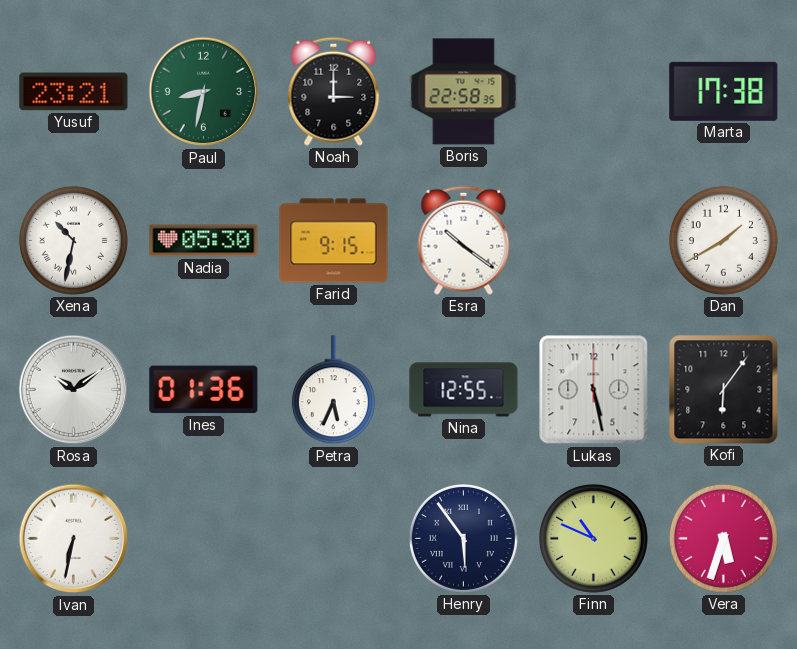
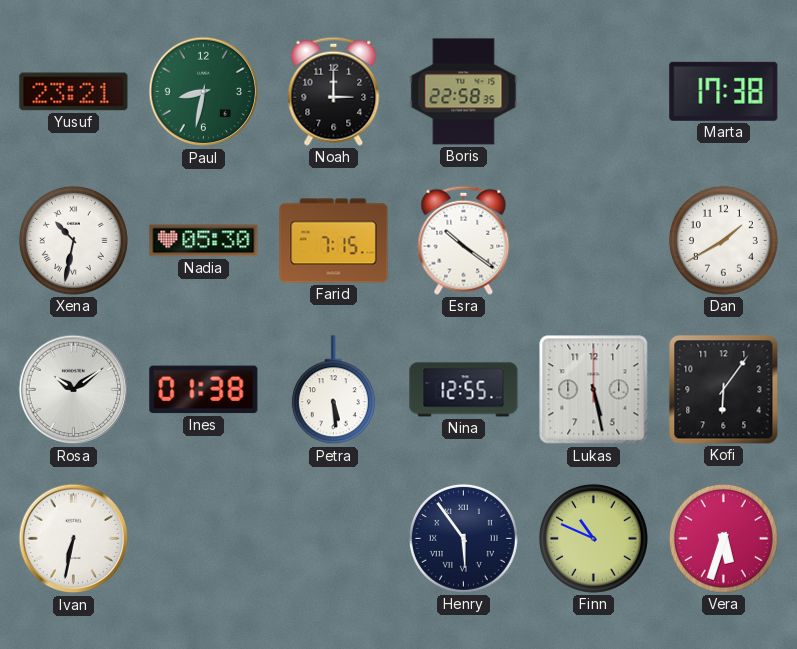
Farid: 9:15 -> 7:15 (334, 241)
Ines: 01:36 -> 01:38 (204, 390)
Petra: 5:34 -> 5:29 (333, 390)
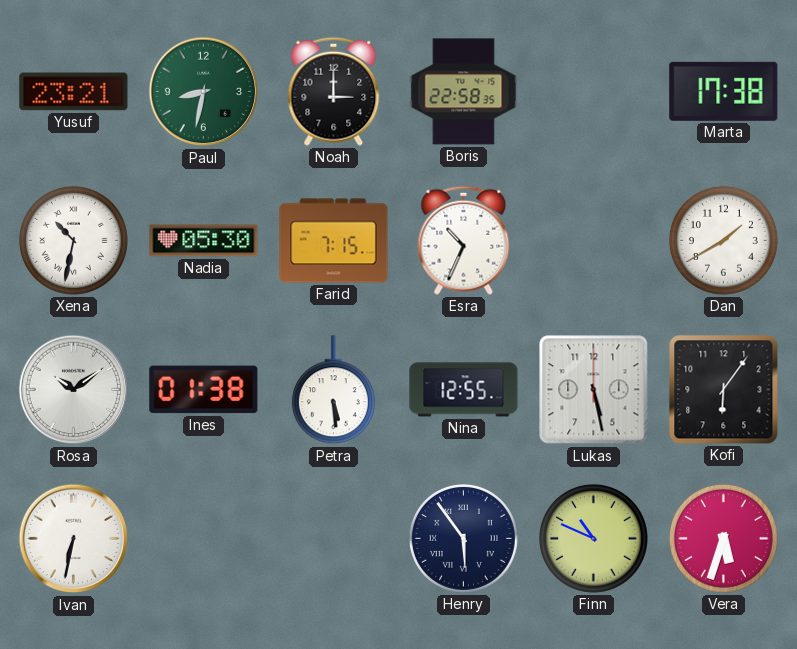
Esra: 10:21 -> 10:34 (464, 240)
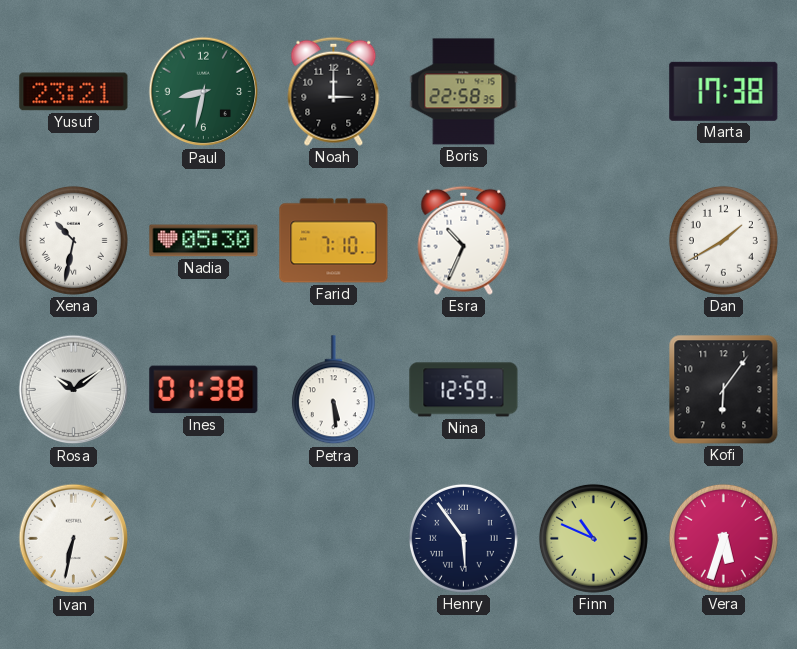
Farid: 7:15 -> 7:10 (334, 241)
Nina: 12:55 -> 12:59 (464, 390)
Lukas: 5:28 -> none (594, 390)
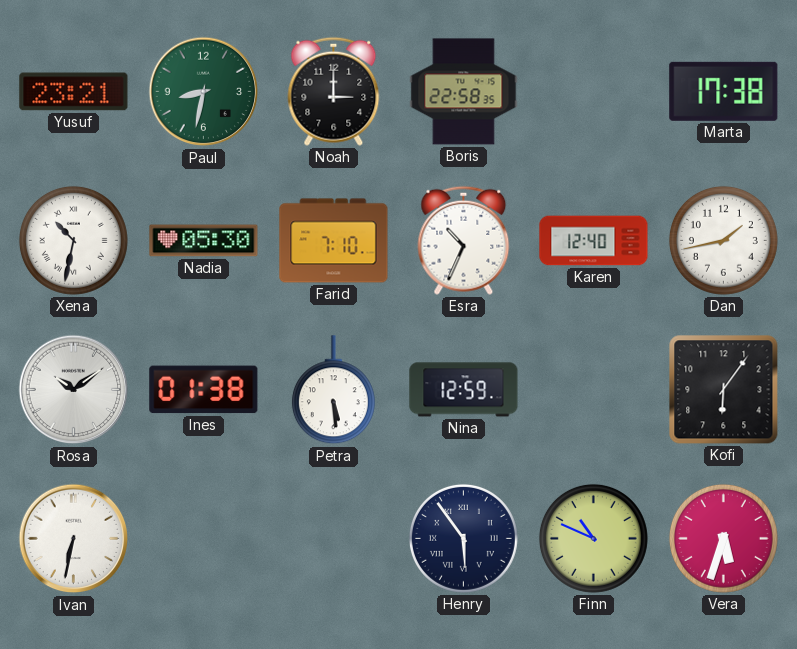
Karen: none -> 12:40 (594, 241)
Dan: 1:40 -> 1:43 (723, 240)
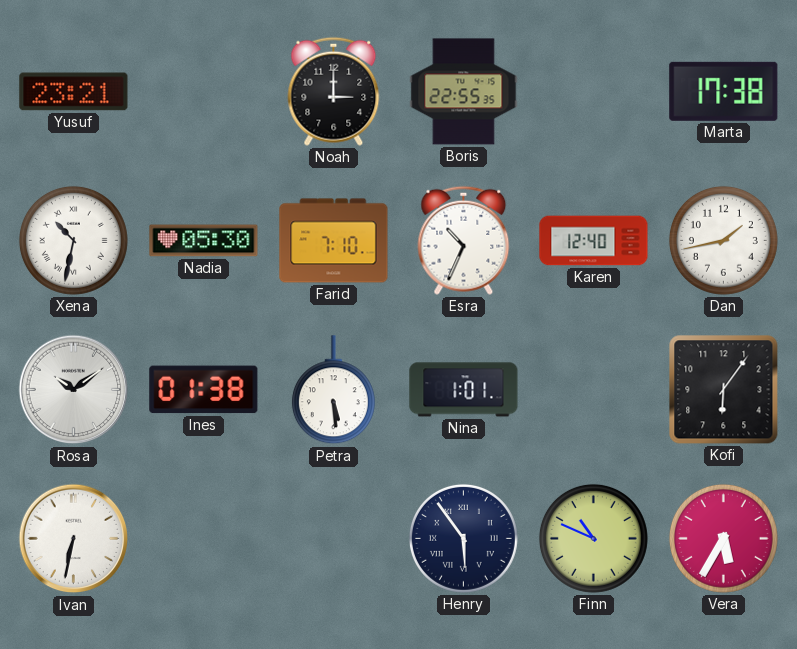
Paul: 8:32 -> none (204, 92)
Boris: 22:58 -> 22:55 (464, 92)
Nina: 12:59 -> 1:01 (464, 390)
Vera: 5:33 -> 5:35 (723, 538)
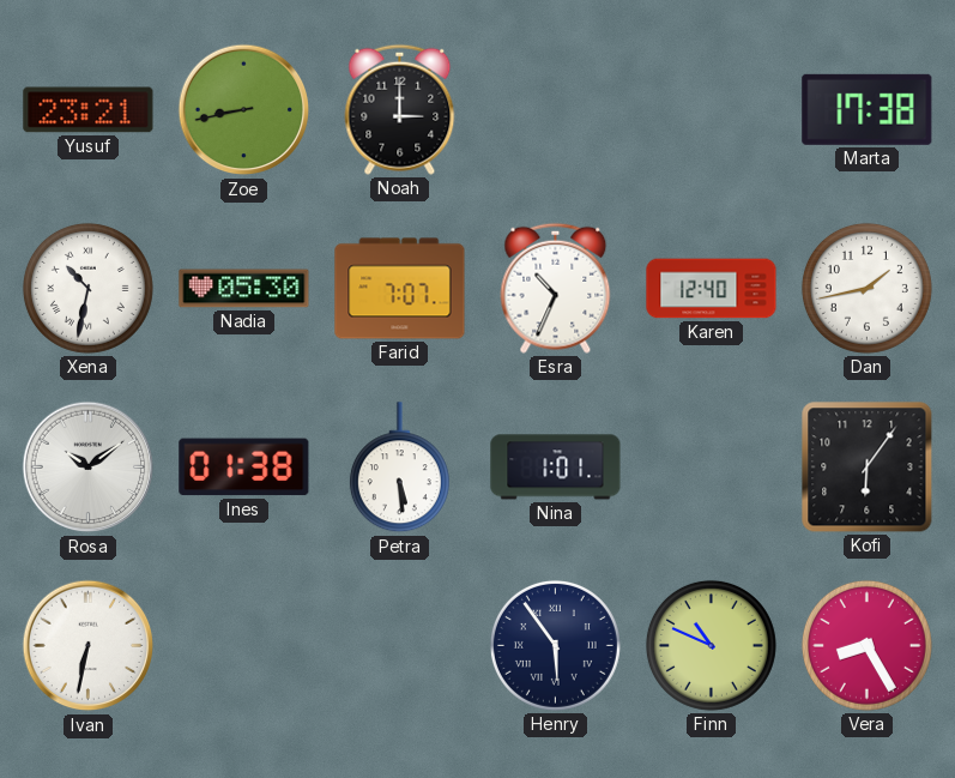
Zoe: none -> 8:43 (244, 110)
Boris: 22:55 -> none (464, 92)
Farid: 7:10 -> 7:07 (400, 289)
Vera: 5:35 -> 8:25 (866, 645)
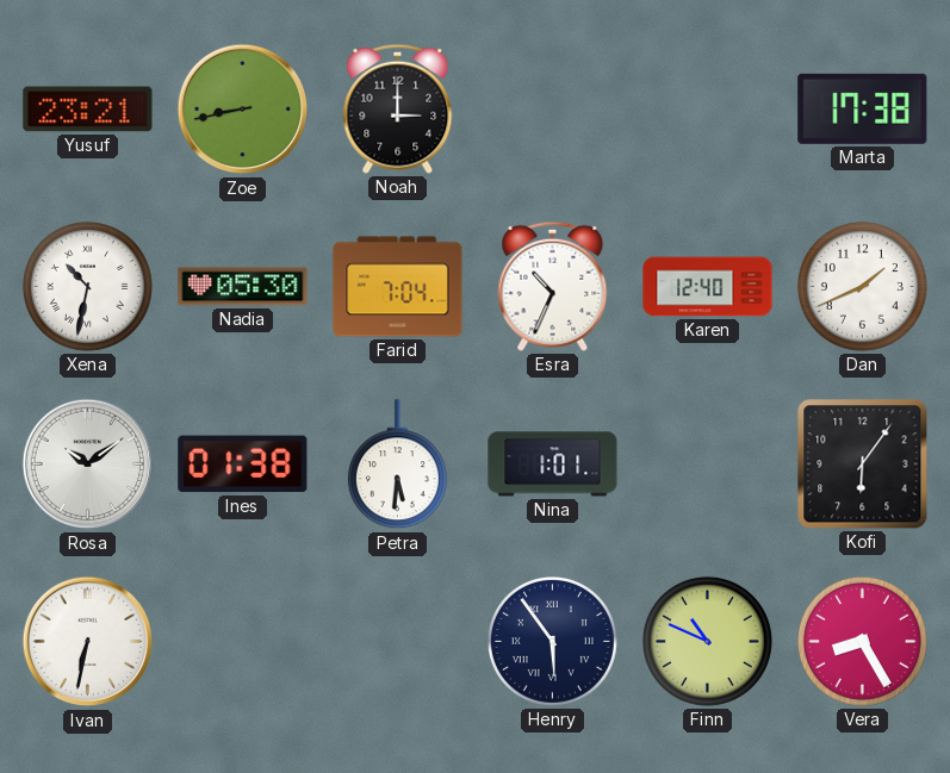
Farid: 7:07 -> 7:04 (398, 287)
Dan: 1:43 -> 1:41 (862, 286)
Petra: 5:29 -> 5:31 (397, 465)
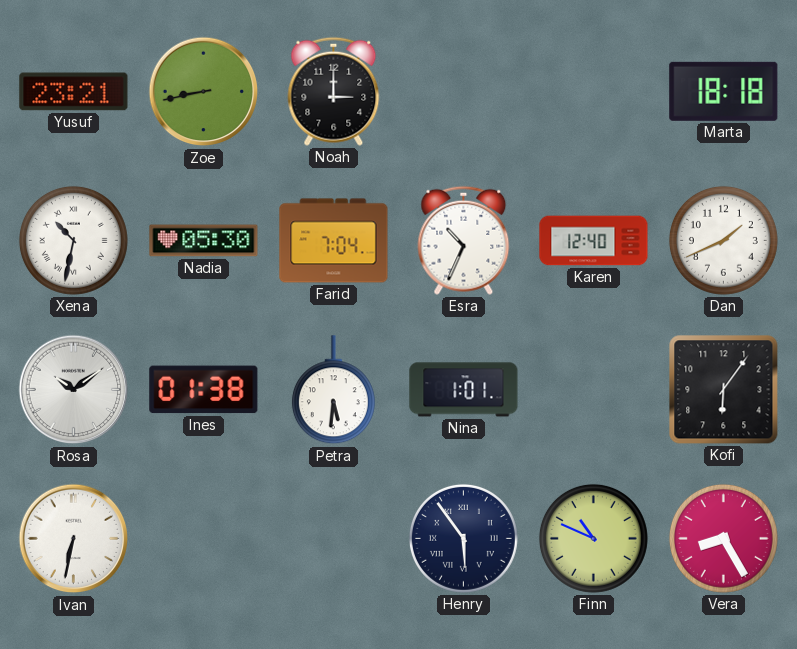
Marta: 17:38 -> 18:18 (724, 91)
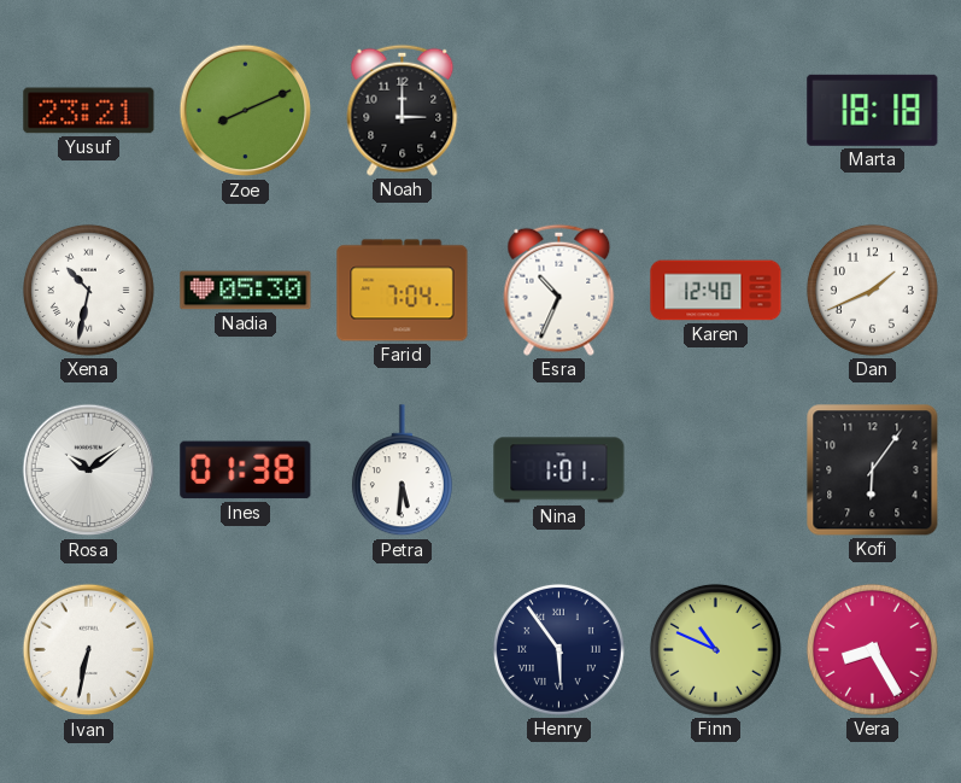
Zoe: 8:43 -> 8:11 (246, 111)
